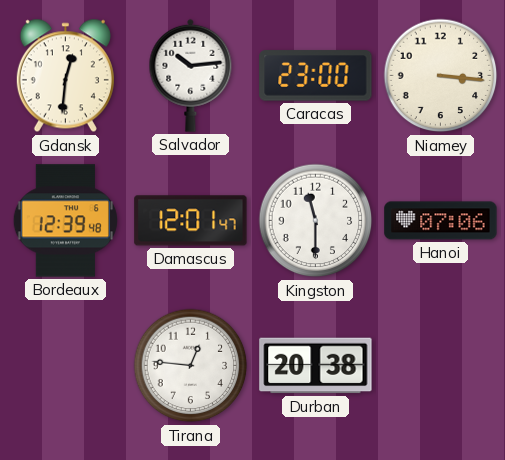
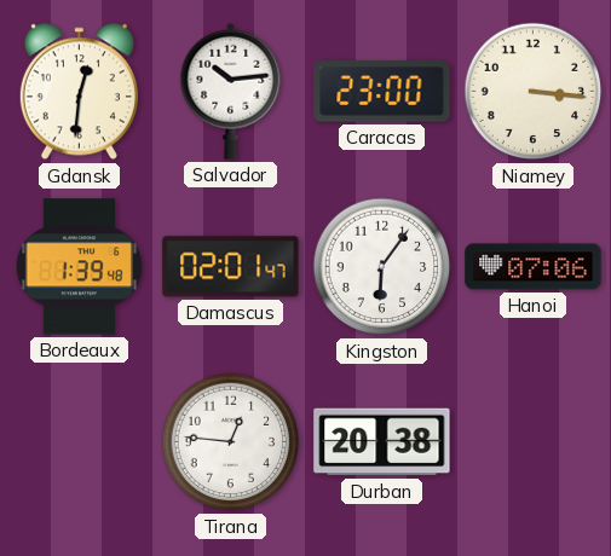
Bordeaux: 12:39 -> 1:39 (79, 267)
Damascus: 12:01 -> 02:01 (231, 267)
Kingston: 11:30 -> 6:06 (382, 267)
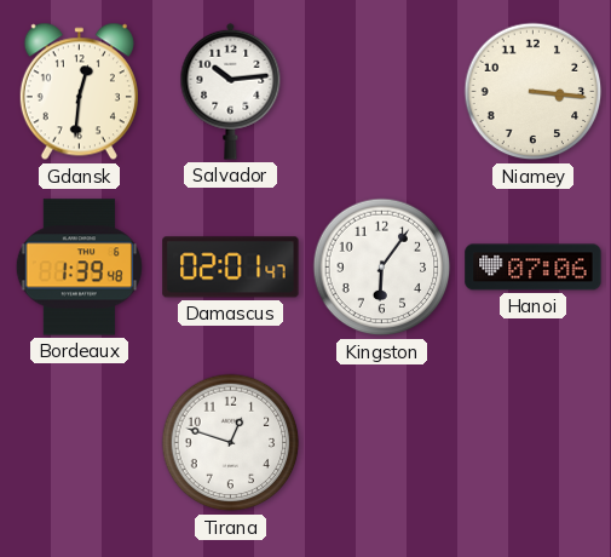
Caracas: 23:00 -> none (382, 92)
Tirana: 12:46 -> 12:48 (231, 443)
Durban: 20:38 -> none (382, 442)
